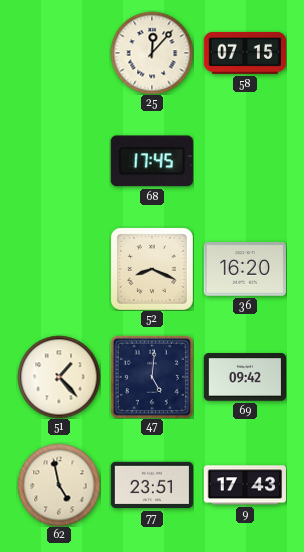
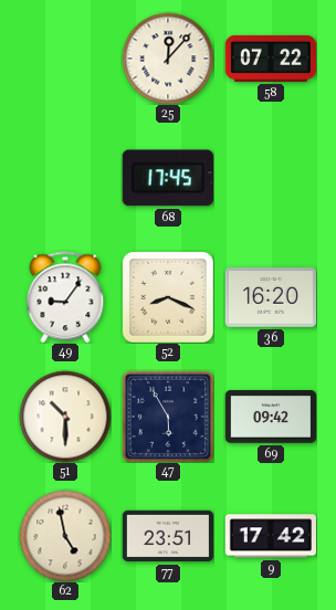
58: 07:15 -> 07:22 (271, 59)
49: none -> 9:06 (65, 297)
51: 1:23 -> 10:30 (65, 417)
47: 5:01 -> 5:55 (168, 417)
9: 17:43 -> 17:42 (270, 536)
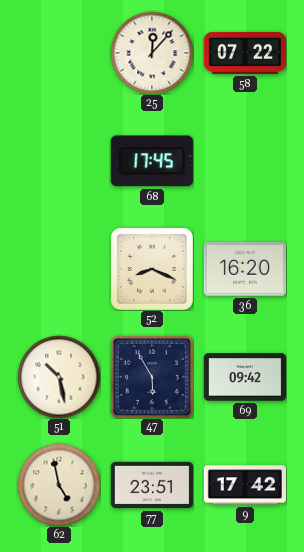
49: 9:06 -> none (65, 297)
51: 10:30 -> 10:28 (59, 377)
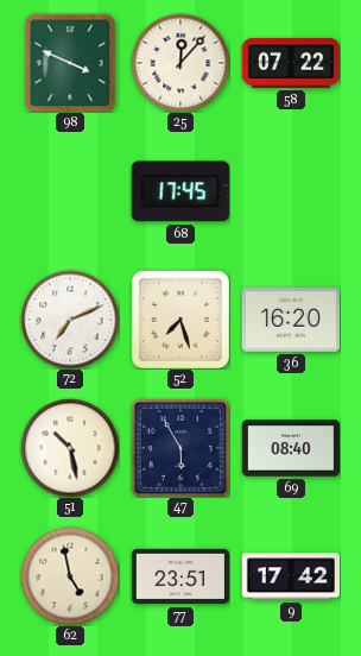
98: none -> 3:49 (70, 63)
72: none -> 7:11 (70, 320)
52: 8:19 -> 7:27 (180, 320)
69: 09:42 -> 08:40 (290, 448)
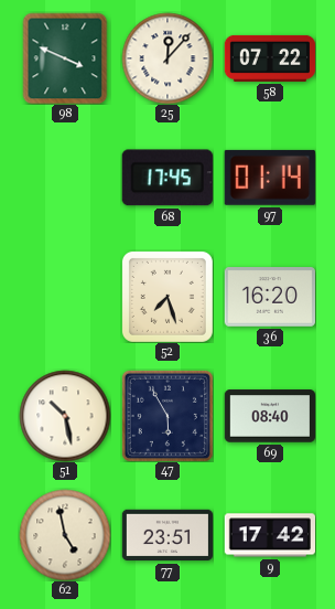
97: none -> 01:14 (270, 178)
72: 7:11 -> none (70, 320)
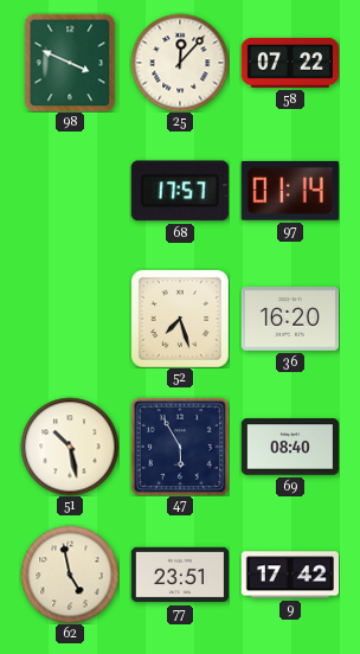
68: 17:45 -> 17:57 (180, 191)
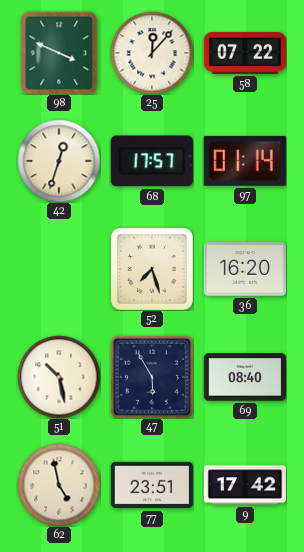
42: none -> 12:33 (59, 161)
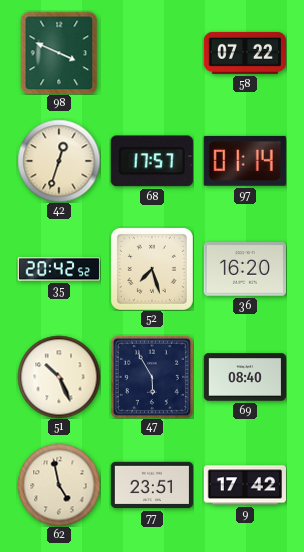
25: 12:07 -> none (152, 53)
35: none -> 20:42 (58, 269)
51: 10:28 -> 10:26 (59, 377)
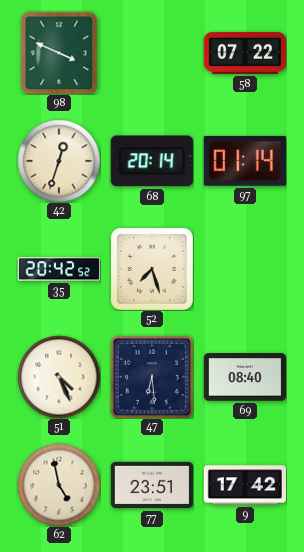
68: 17:57 -> 20:14 (152, 161)
36: 16:20 -> none (244, 269)
51: 10:26 -> 4:26 (59, 377)
47: 5:55 -> 6:29 (152, 377)
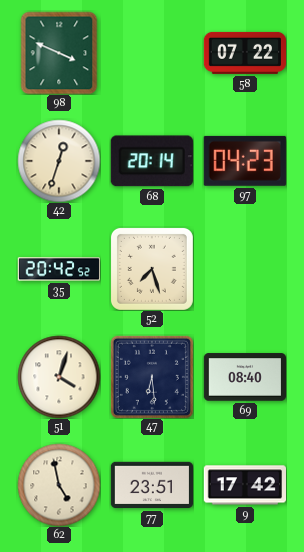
97: 01:14 -> 04:23 (245, 161)
51: 4:26 -> 4:03 (59, 377)
